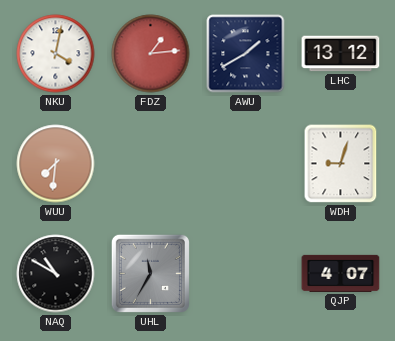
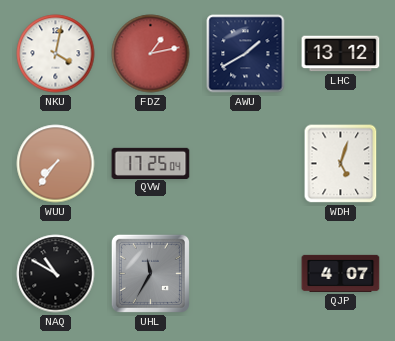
FDZ: 1:14 -> 1:13 (151, 54)
WUU: 7:31 -> 7:36 (56, 164)
QVW: none -> 17:25 (151, 163)
WDH: 9:03 -> 5:03 (341, 164)
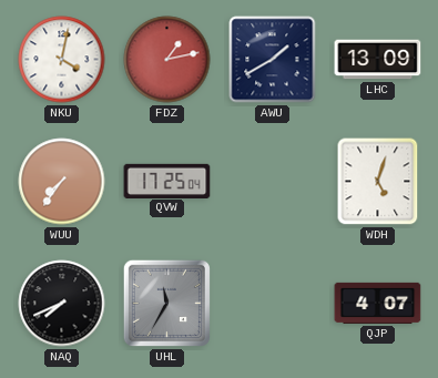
LHC: 13:12 -> 13:09 (378, 60)
NAQ: 10:50 -> 7:41 (62, 304)
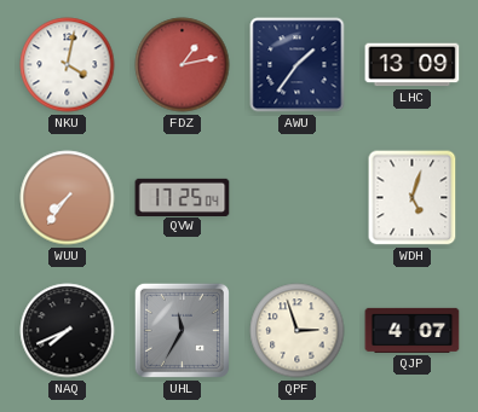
AWU: 1:40 -> 1:36 (298, 65)
QPF: none -> 2:57 (298, 331)
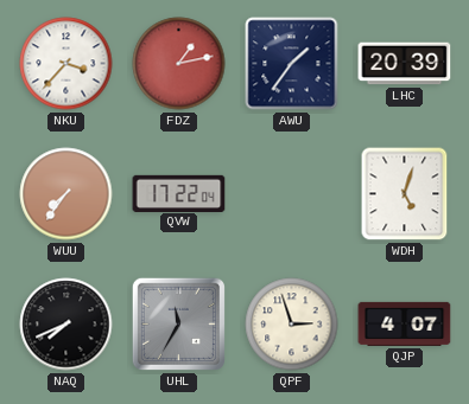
NKU: 4:02 -> 3:37 (66, 64)
LHC: 13:09 -> 20:39 (405, 64)
QVW: 17:25 -> 17:22 (179, 193)
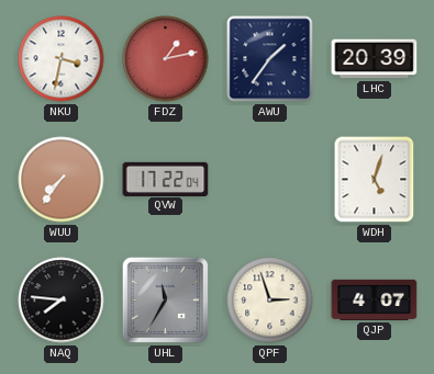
NKU: 3:37 -> 3:32 (62, 59)
NAQ: 7:41 -> 7:46 (62, 301)
